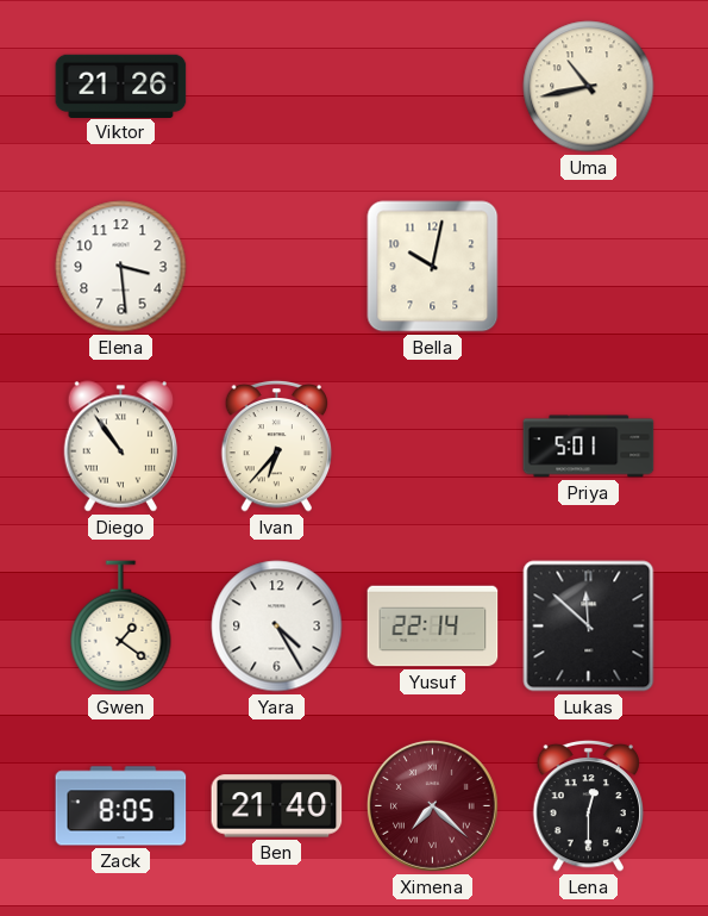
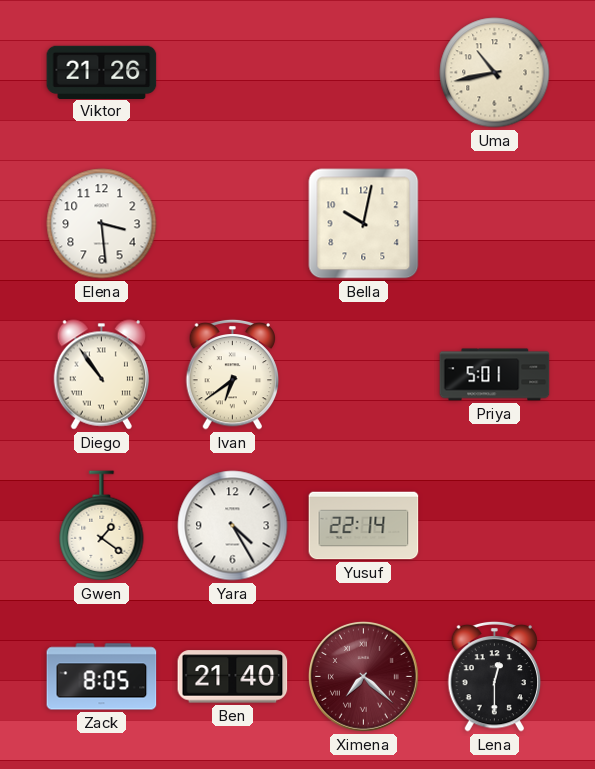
Ivan: 6:37 -> 6:39 (233, 374)
Lukas: 11:52 -> none (589, 627)
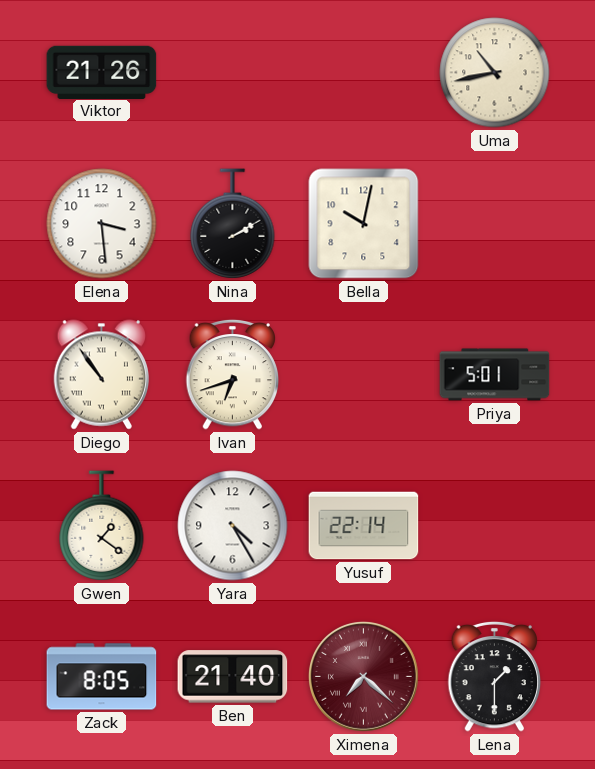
Nina: none -> 2:10 (233, 224)
Ivan: 6:39 -> 6:42 (233, 374)
Lena: 12:30 -> 1:30 (495, 676)
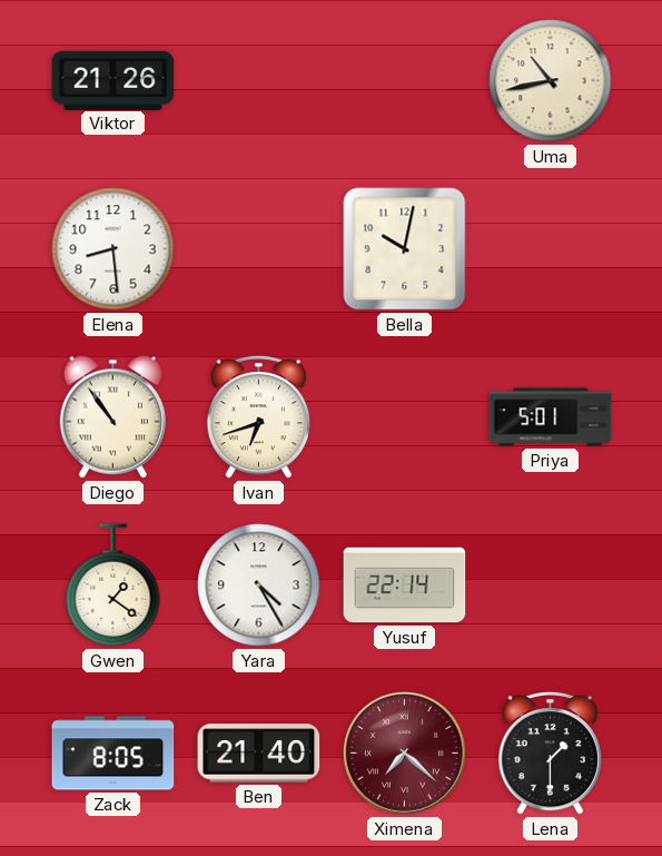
Elena: 3:29 -> 8:29 (113, 249)
Nina: 2:10 -> none (233, 224)
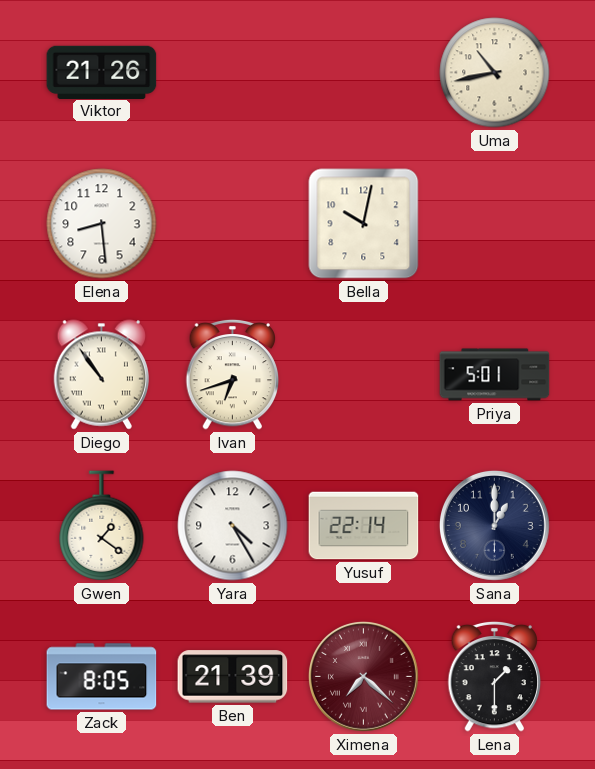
Sana: none -> 1:00 (494, 525)
Ben: 21:40 -> 21:39 (233, 677)
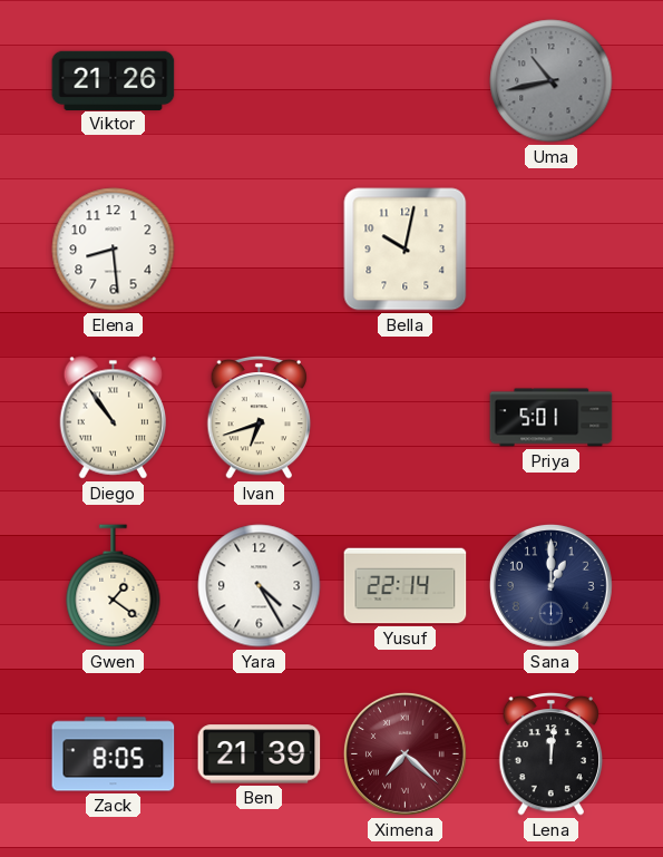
Uma dial: cream -> grey (552, 81)
Lena: 1:30 -> 12:01 (552, 753)
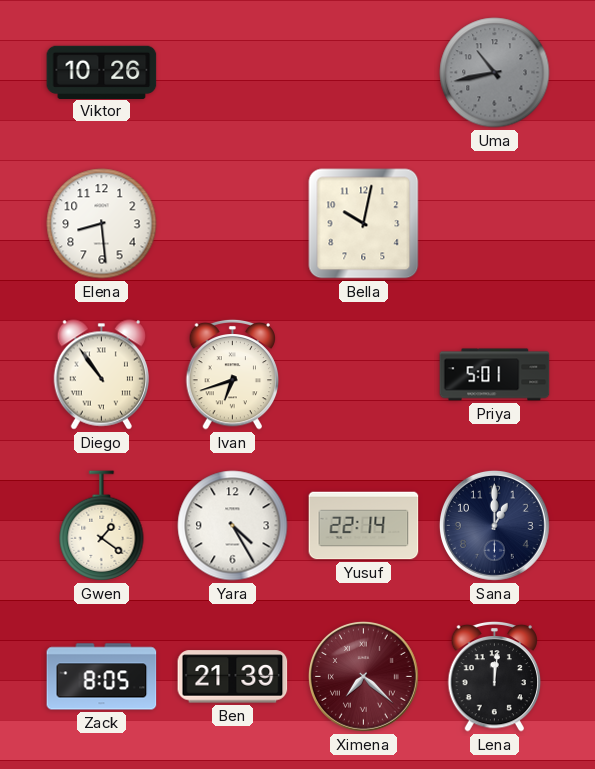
Viktor: 21:26 -> 10:26 (102, 72)
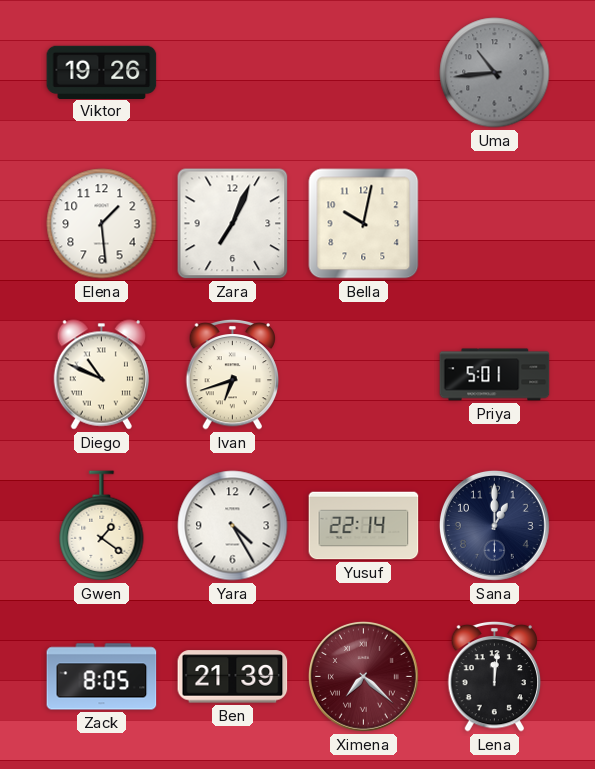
Viktor: 10:26 -> 19:26 (102, 72)
Uma: 10:43 -> 10:44 (495, 73)
Elena: 8:29 -> 1:29 (102, 224)
Zara: none -> 7:04 (233, 224)
Diego: 10:54 -> 10:49 (101, 375)
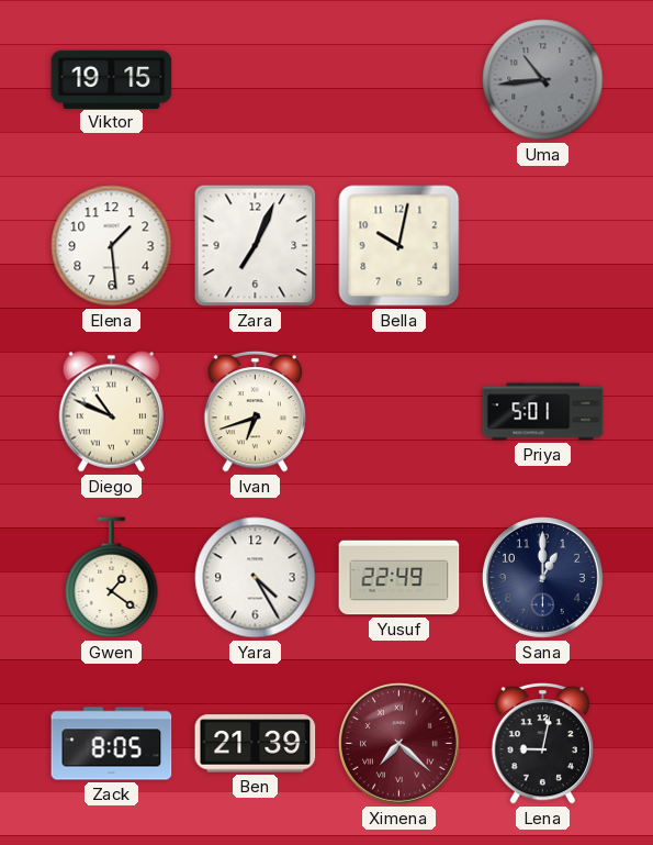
Viktor: 19:26 -> 19:15 (112, 79)
Yusuf: 22:14 -> 22:49 (399, 578)
Lena: 12:01 -> 9:02 (543, 743)
